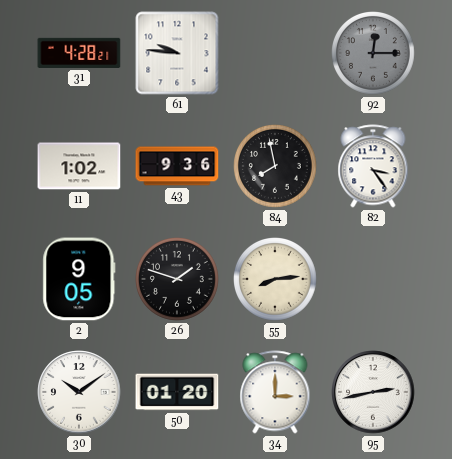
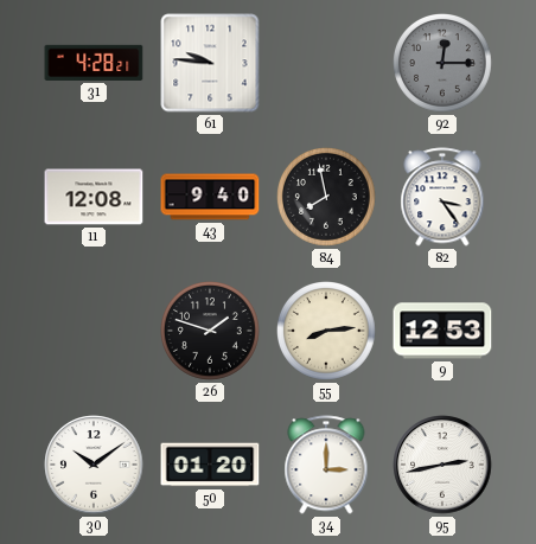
11: 1:02 -> 12:08 (94, 197)
43: 9:36 -> 9:40 (210, 197)
2: 9:05 -> none (79, 279)
9: none -> 12:53 (442, 331)
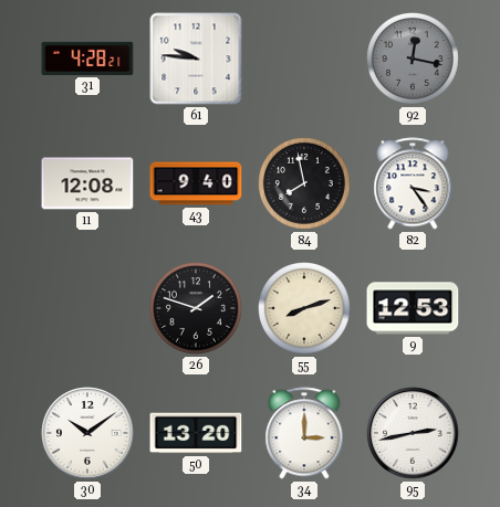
92: 12:15 -> 12:17 (414, 60)
55: 8:14 -> 8:12 (305, 309)
50: 01:20 -> 13:20 (196, 433)
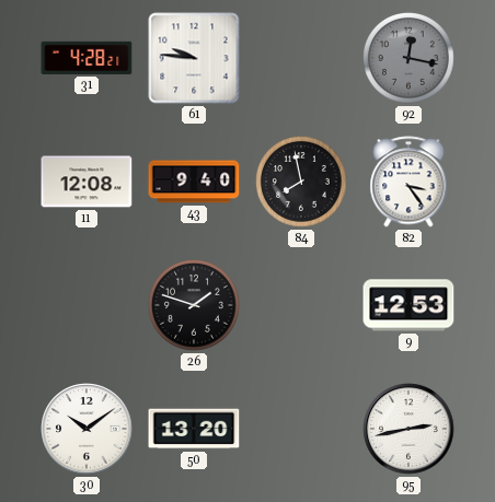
55: 8:12 -> none (305, 309)
34: 3:00 -> none (304, 433)
